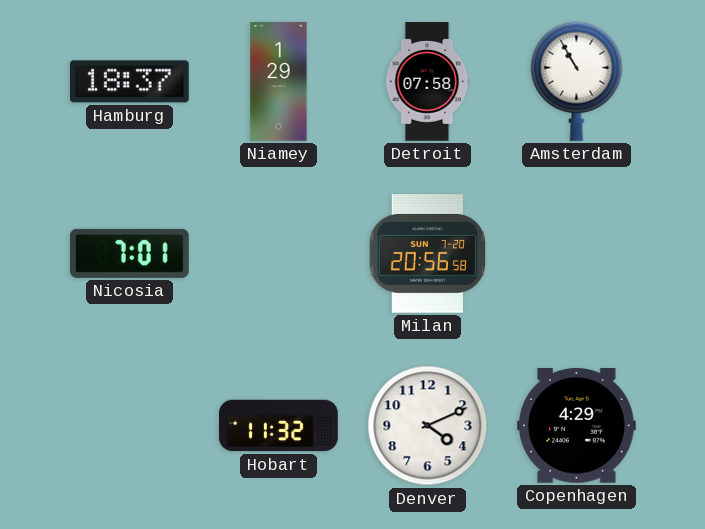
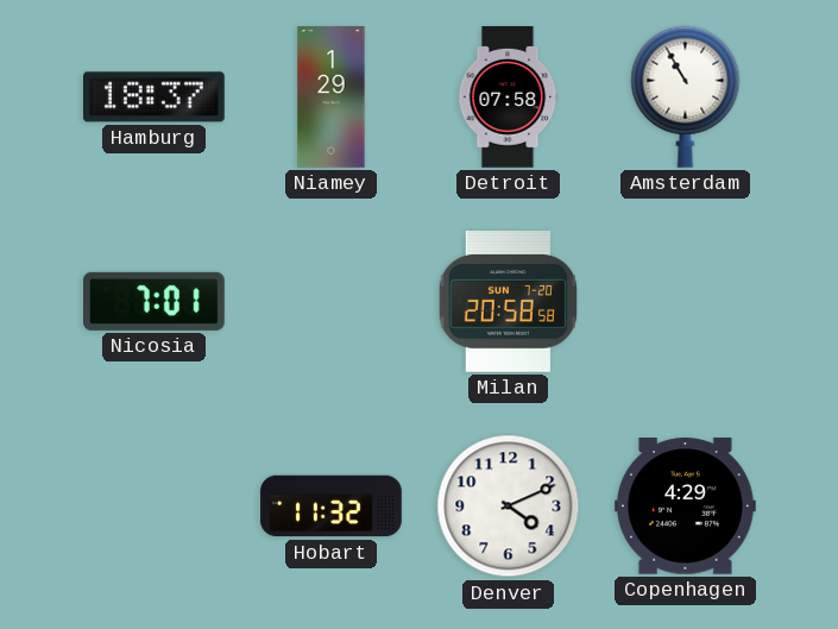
Milan: 20:56 -> 20:58 (508, 302)
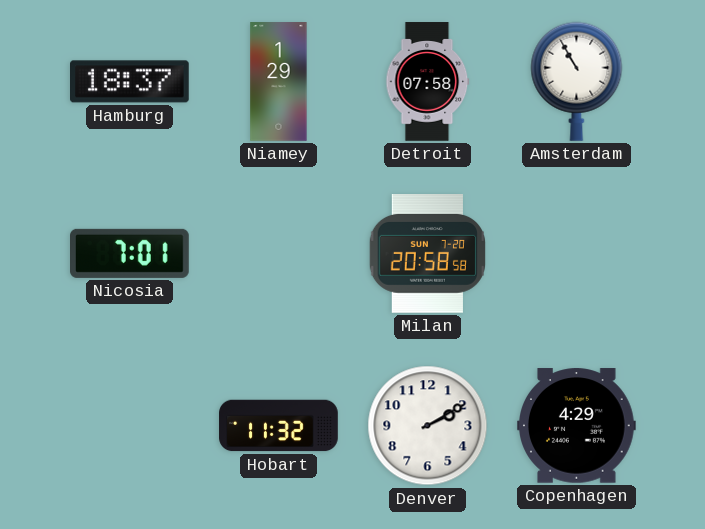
Denver: 4:11 -> 2:10 (428, 426)
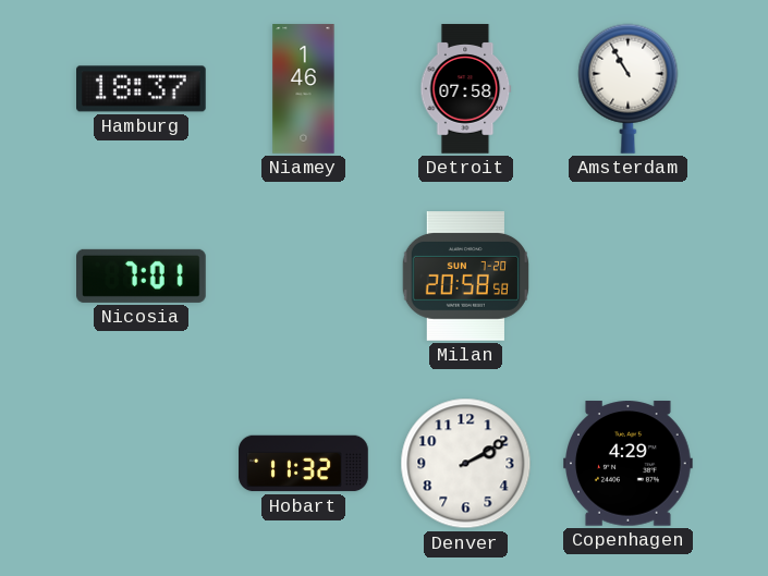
Niamey: 1:29 -> 1:46 (304, 89)
